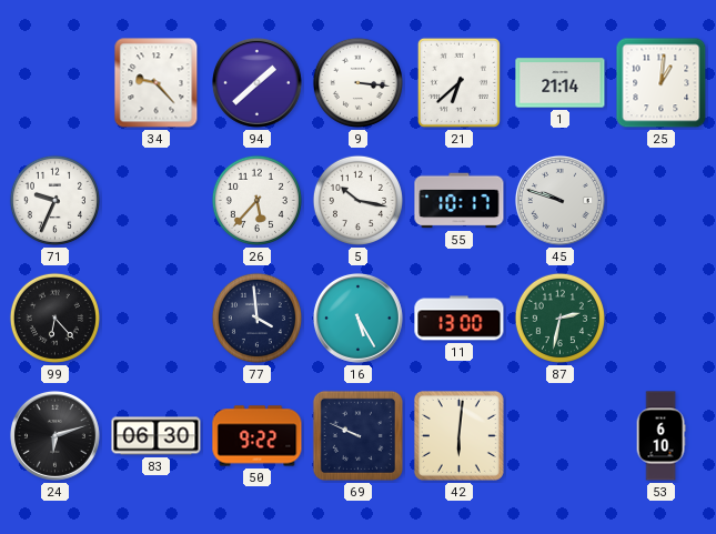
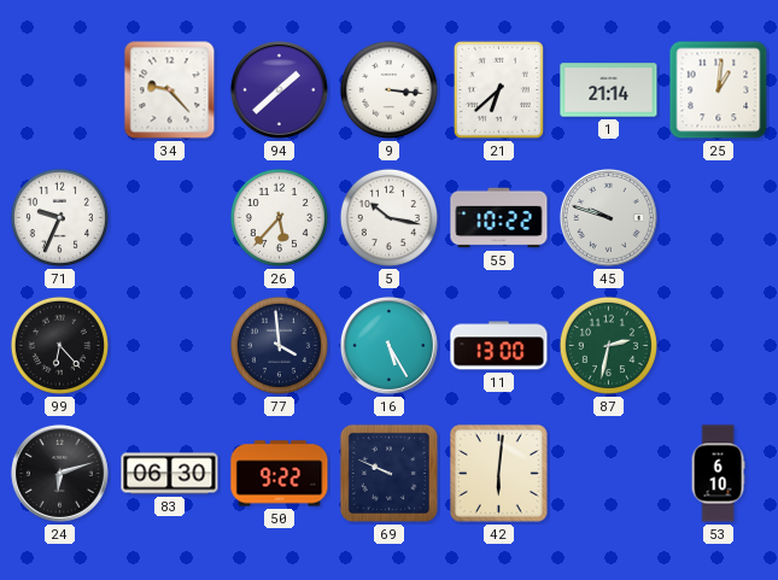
55: 10:17 -> 10:22 (499, 218)
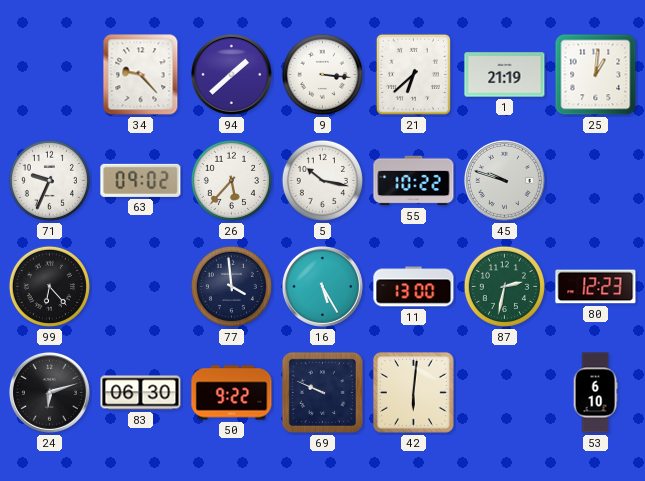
1: 21:14 -> 21:19 (505, 75)
63: none -> 09:02 (141, 180)
80: none -> 12:23 (596, 287)
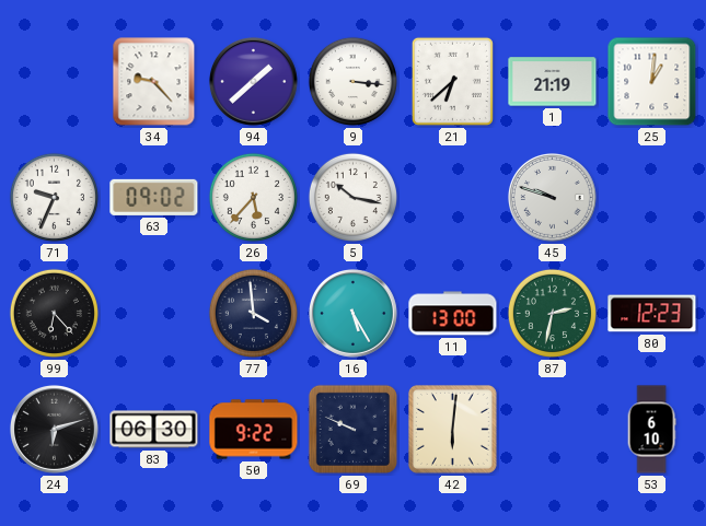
55: 10:22 -> none (414, 181)
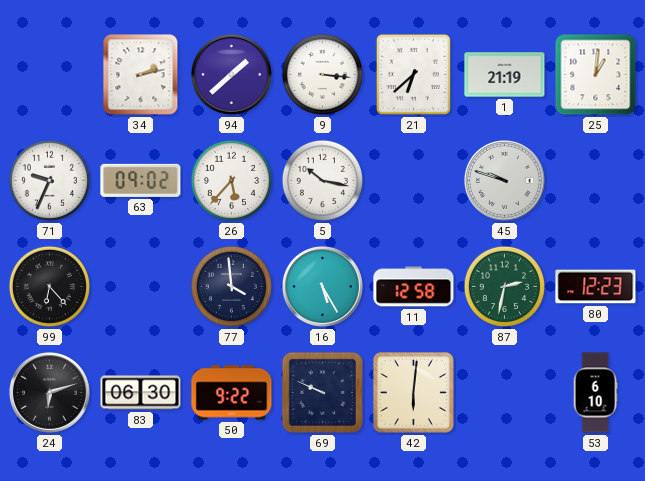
34: 9:23 -> 2:13 (141, 75)
11: 13:00 -> 12:58 (414, 287)
